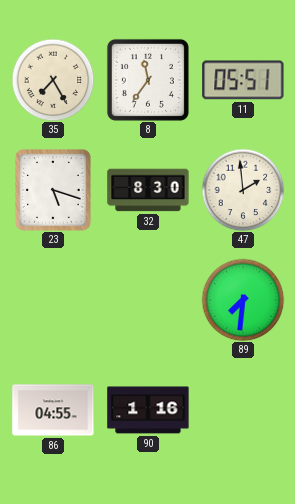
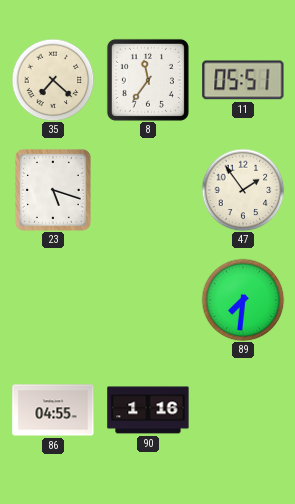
35: 7:25 -> 7:22 (53, 80)
32: 8:30 -> none (148, 190)
47: 1:59 -> 1:54 (243, 190)
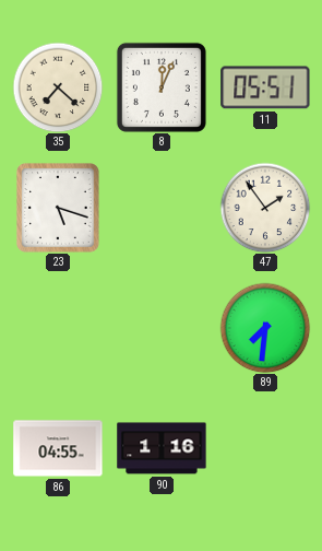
8: 11:36 -> 12:04 (162, 87)
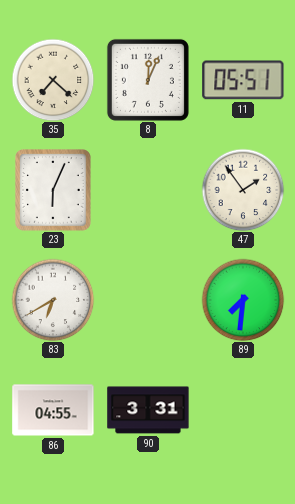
23: 5:18 -> 6:04 (54, 190)
83: none -> 6:40 (53, 300)
90: 1:16 -> 3:31 (148, 410)
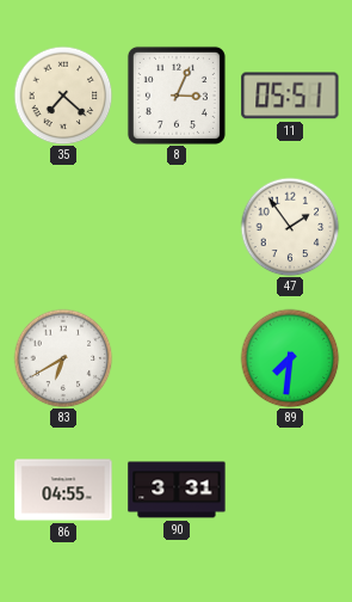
8: 12:04 -> 3:04 (177, 96)
23: 6:04 -> none (54, 190)
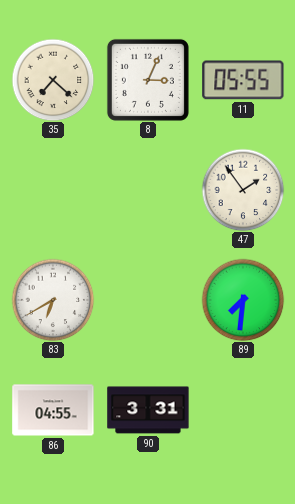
11: 05:51 -> 05:55 (243, 80)
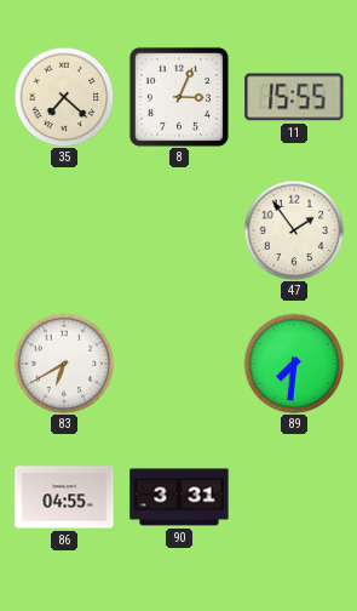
11: 05:55 -> 15:55 (294, 97)
